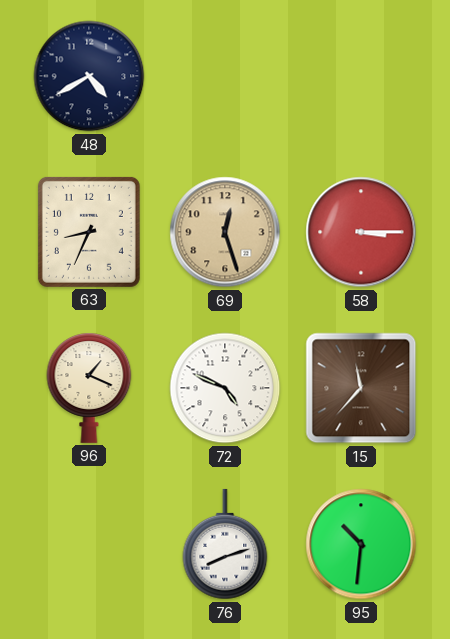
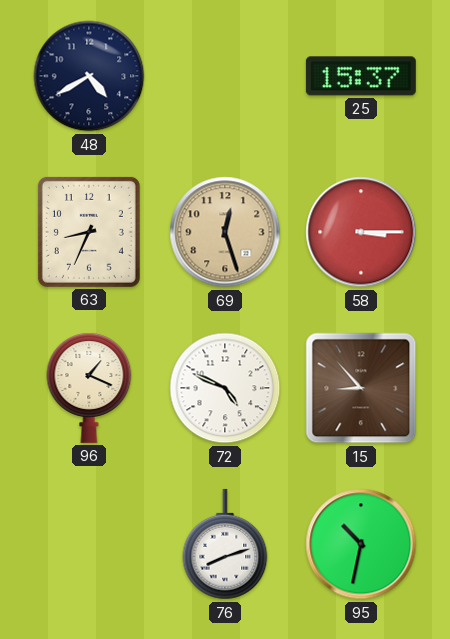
25: none -> 15:37 (361, 76)
15: 11:37 -> 8:53 (361, 388)
95: 10:31 -> 10:32 (361, 544)
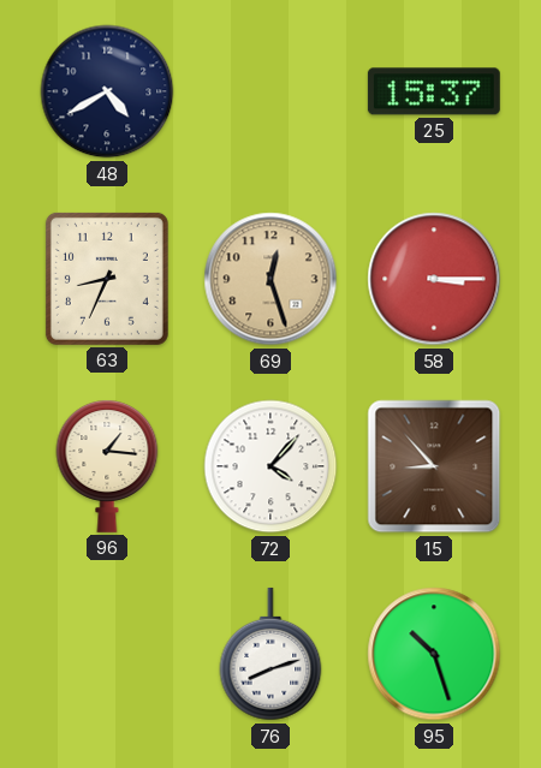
96: 1:19 -> 1:16 (107, 466)
72: 4:49 -> 4:07 (270, 466)
95: 10:32 -> 10:27 (434, 654)
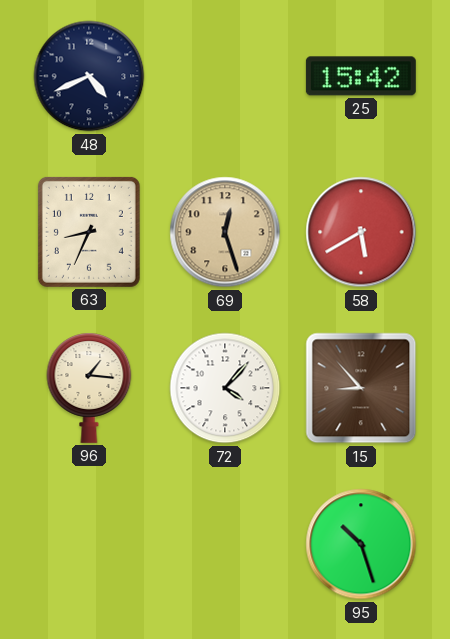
48: 4:40 -> 4:41 (89, 76)
25: 15:37 -> 15:42 (361, 76)
58: 3:15 -> 5:40 (361, 232)
76: 8:12 -> none (270, 654)
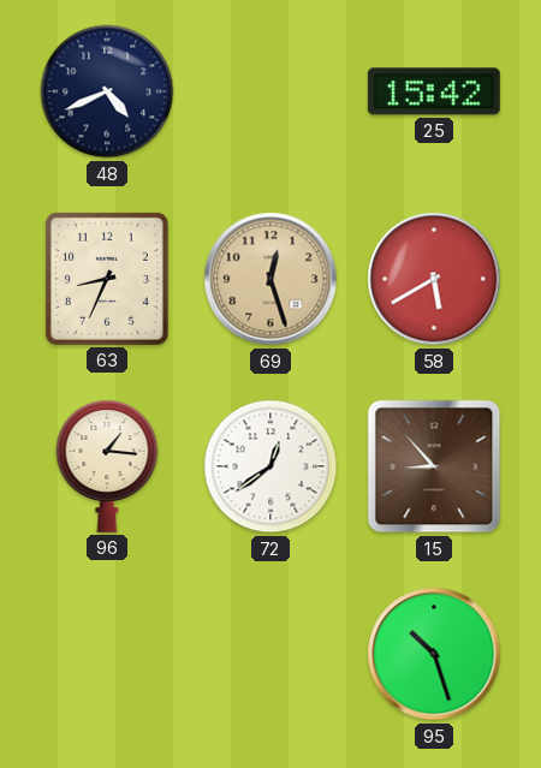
72: 4:07 -> 12:39 (270, 466)
